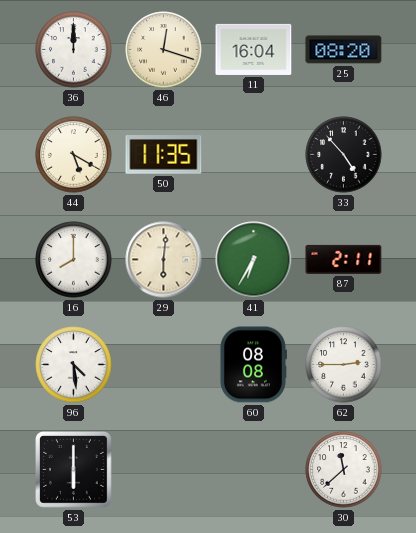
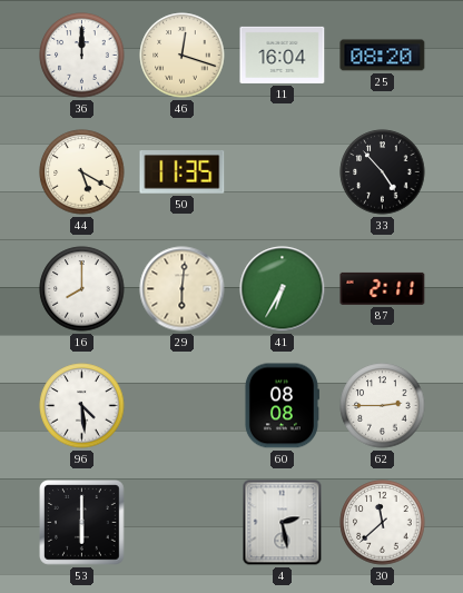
4: none -> 2:28 (283, 523)
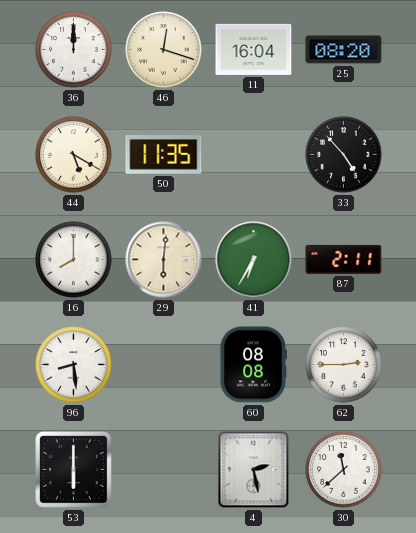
96: 4:29 -> 8:29 (74, 365)
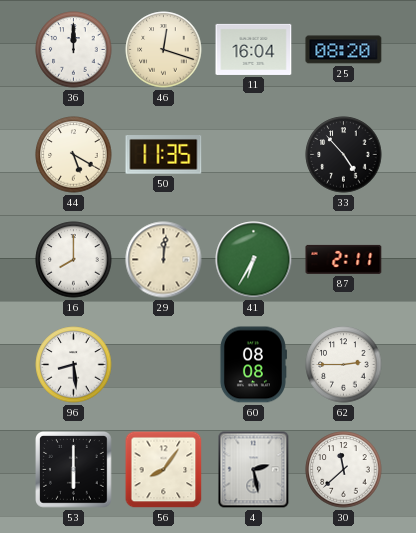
29: 6:01 -> 12:01 (164, 260)
56: none -> 8:06 (164, 470)
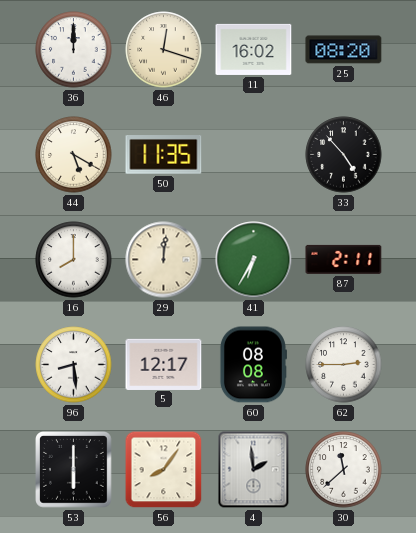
11: 16:04 -> 16:02 (254, 49)
5: none -> 12:17 (164, 364)
4: 2:28 -> 1:59 (254, 470)
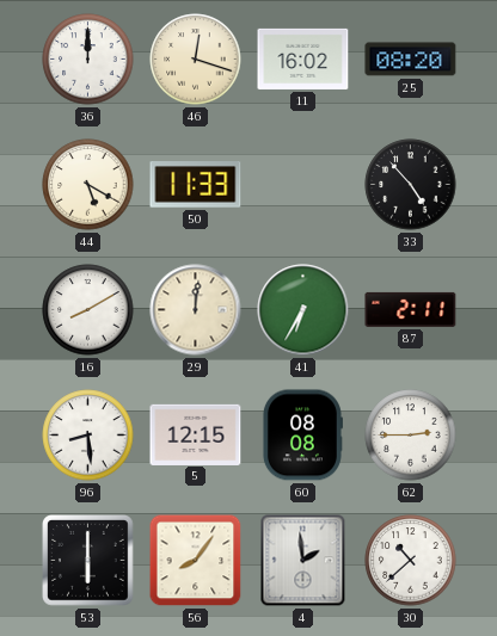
50: 11:35 -> 11:33 (196, 185)
16: 8:00 -> 8:10 (88, 310)
5: 12:17 -> 12:15 (196, 434)
30: 11:38 -> 10:38 (411, 561)
